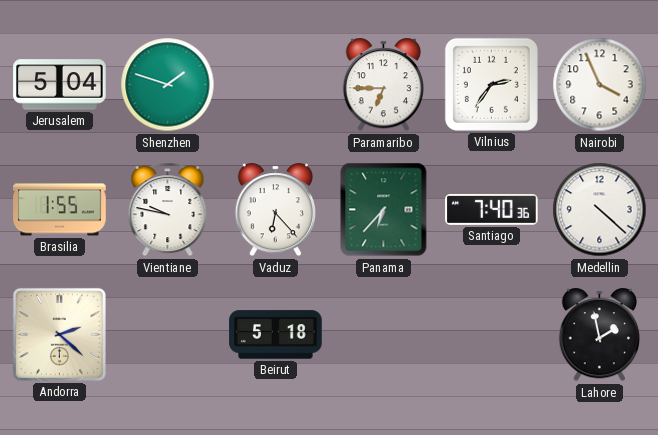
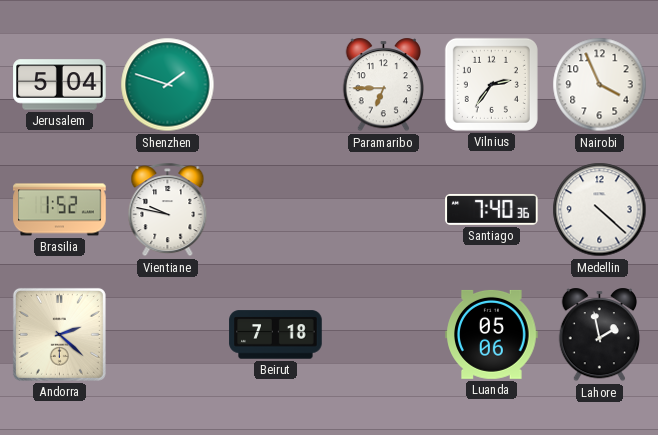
Brasilia: 1:55 -> 1:52 (60, 210)
Vaduz: 6:23 -> none (276, 210)
Panama: 6:37 -> none (384, 210)
Beirut: 5:18 -> 7:18 (276, 335)
Luanda: none -> 05:06 (492, 334)
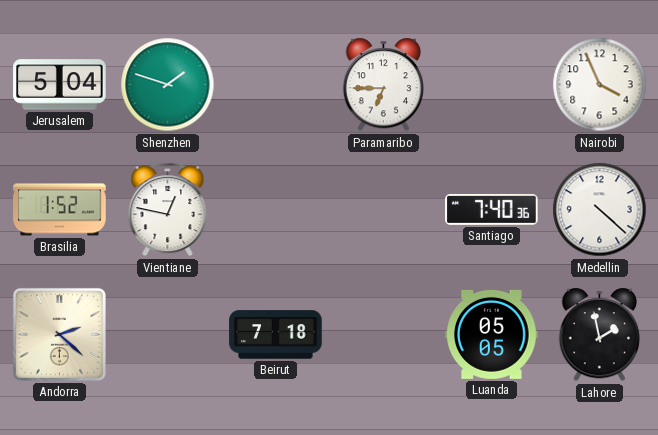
Vilnius: 2:36 -> none (491, 84)
Vientiane: 9:47 -> 12:47 (168, 210)
Luanda: 05:06 -> 05:05 (492, 334)
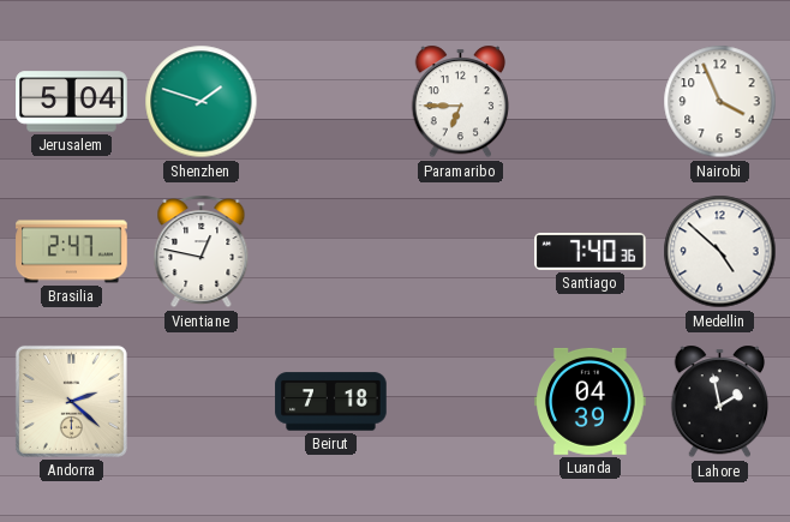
Brasilia: 1:52 -> 2:47 (72, 252)
Medellin: 4:22 -> 4:52 (720, 252)
Luanda: 05:05 -> 04:39 (591, 401)
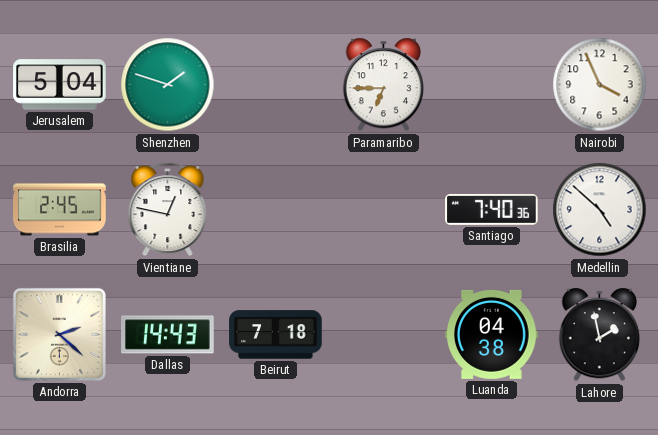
Brasilia: 2:47 -> 2:45 (60, 210)
Dallas: none -> 14:43 (168, 335)
Luanda: 04:39 -> 04:38 (492, 334)
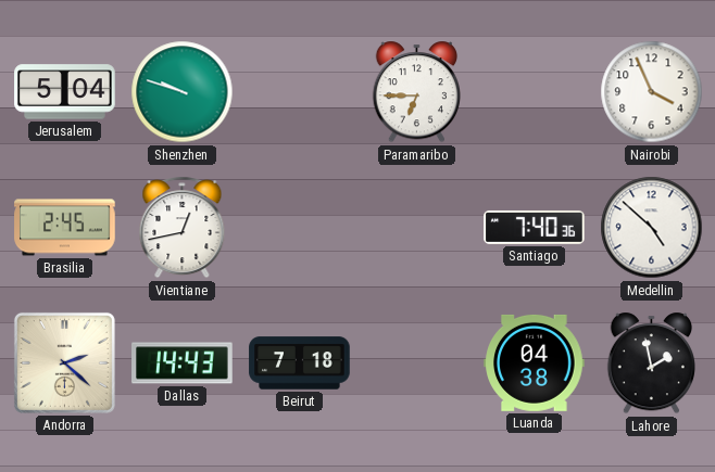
Shenzhen: 1:48 -> 9:48 (183, 92)
Vientiane: 12:47 -> 12:43 (183, 228)
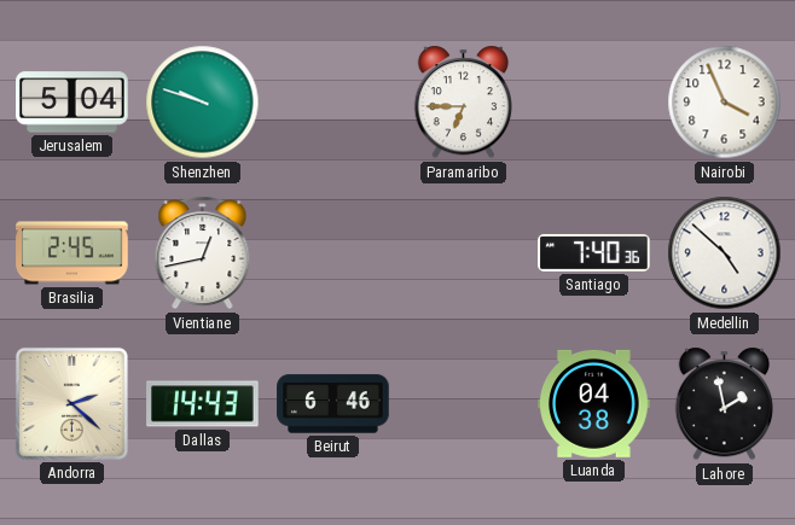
Beirut: 7:18 -> 6:46 (333, 404)
